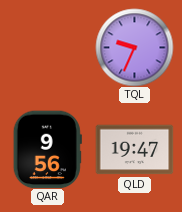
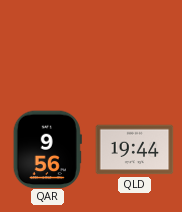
TQL: 9:34 -> none (134, 47)
QLD: 19:47 -> 19:44 (134, 150)
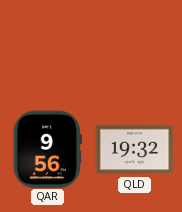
QLD: 19:44 -> 19:32 (134, 150)
